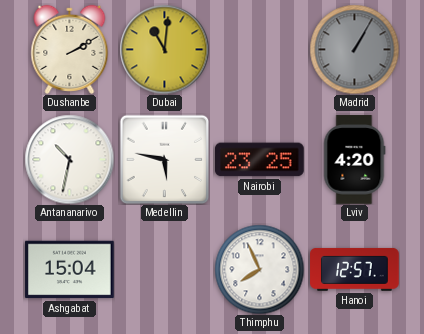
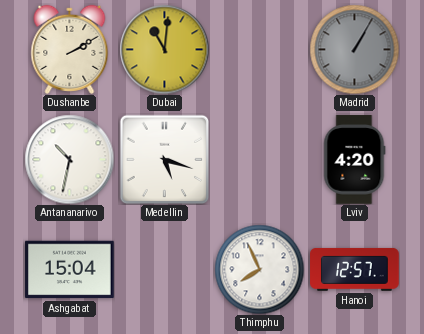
Medellin: 5:47 -> 5:18 (164, 159)
Nairobi: 23:25 -> none (260, 160)
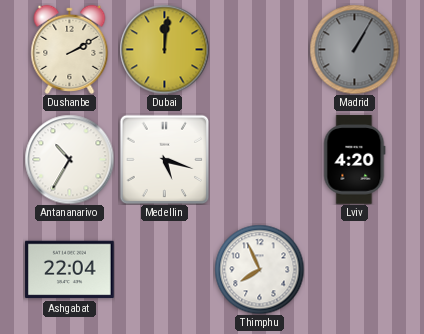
Dubai: 11:01 -> 12:01 (164, 49)
Antananarivo: 10:32 -> 10:35 (69, 159)
Ashgabat: 15:04 -> 22:04 (70, 270)
Hanoi: 12:57 -> none (355, 269)
